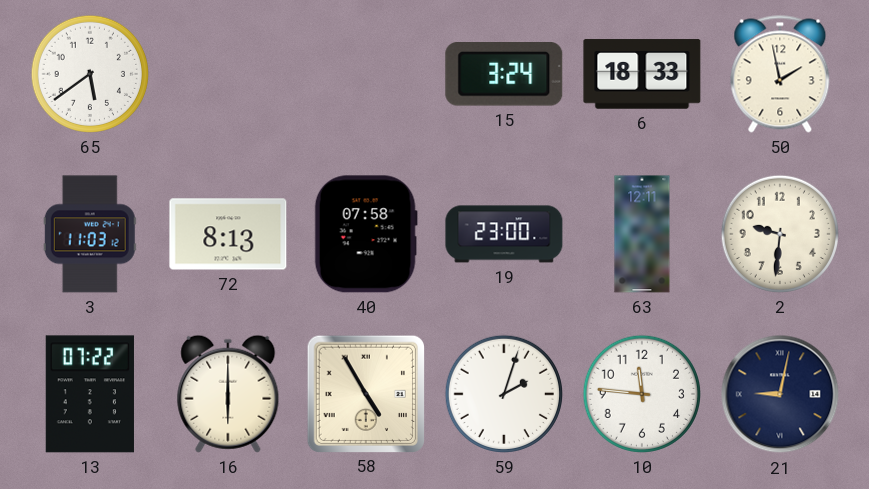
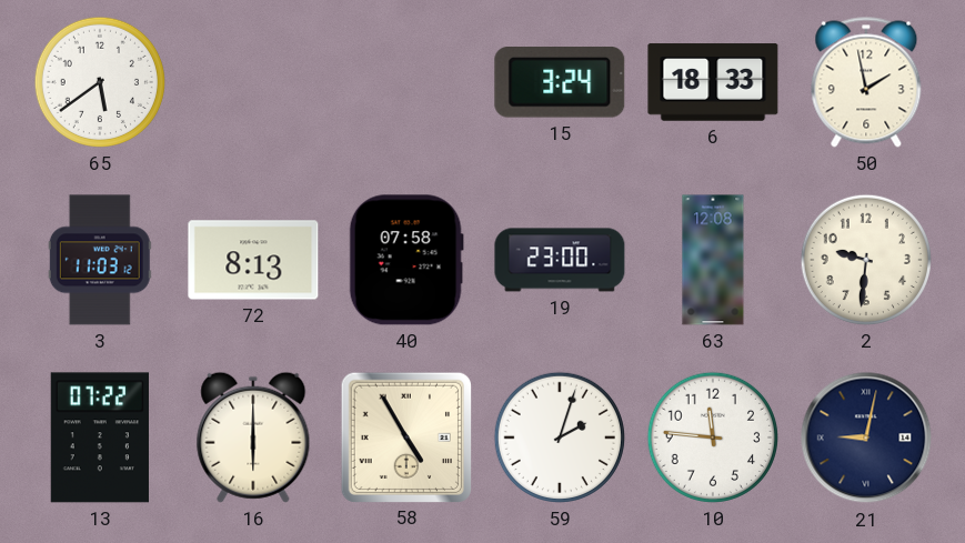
63: 12:11 -> 12:08 (713, 260)
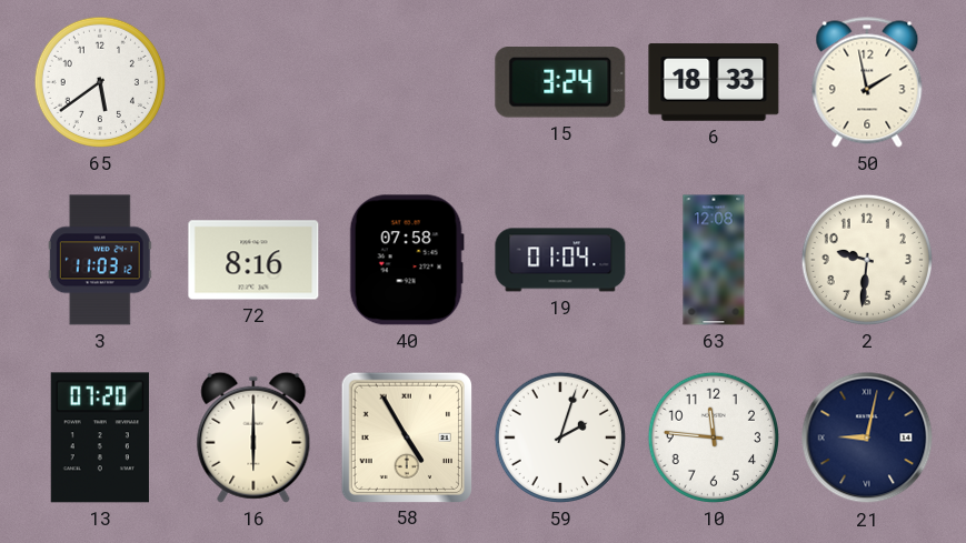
72: 8:13 -> 8:16 (253, 260)
19: 23:00 -> 01:04 (560, 260)
13: 07:22 -> 07:20 (100, 438)
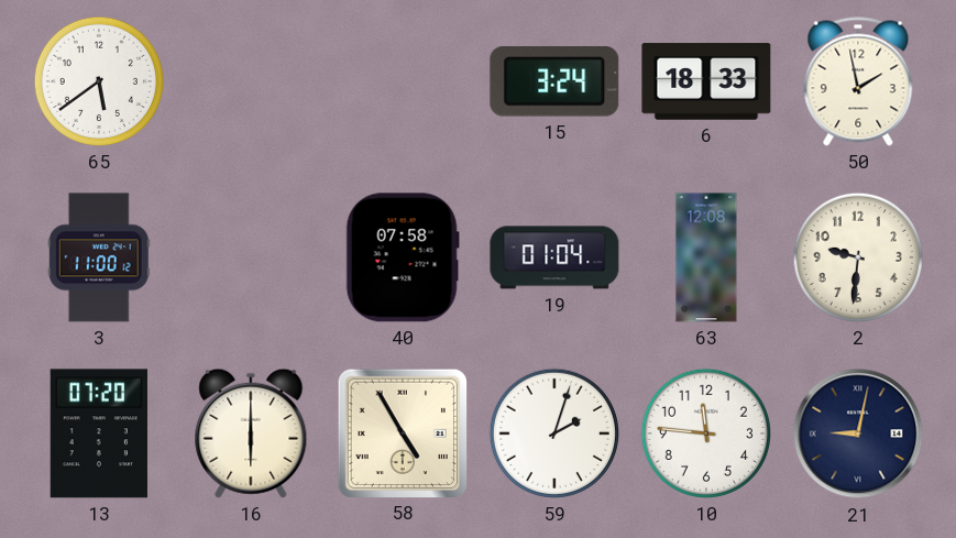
3: 11:03 -> 11:00 (99, 257)
72: 8:16 -> none (253, 260)
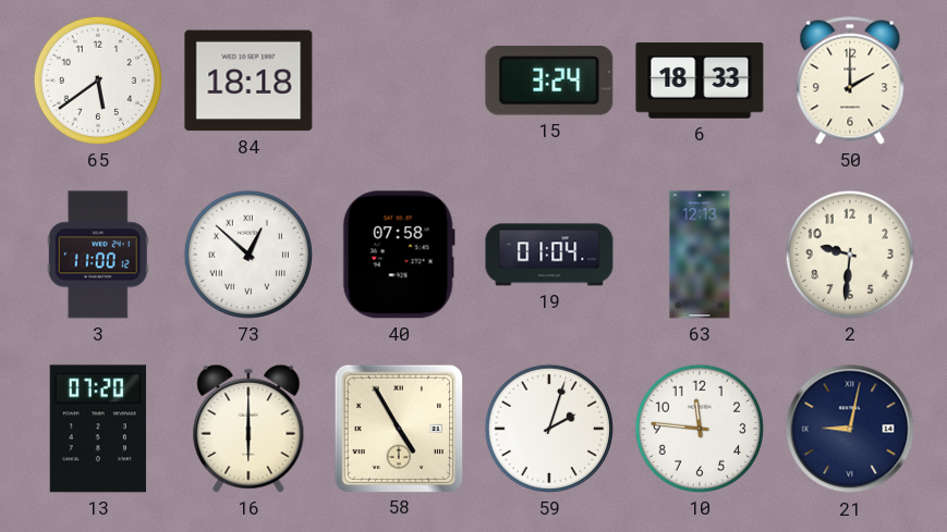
84: none -> 18:18 (248, 81)
50: 1:58 -> 2:00 (850, 81)
73: none -> 12:52 (248, 255)
63: 12:08 -> 12:13 (700, 255)
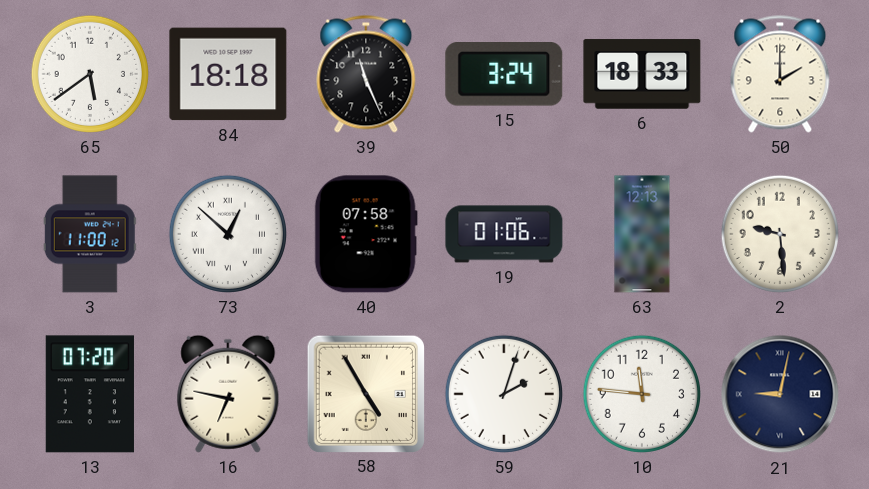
39: none -> 11:26 (366, 74)
19: 01:04 -> 01:06 (504, 234)
2: 9:31 -> 9:29 (780, 234)
16: 6:00 -> 6:47 (228, 394)
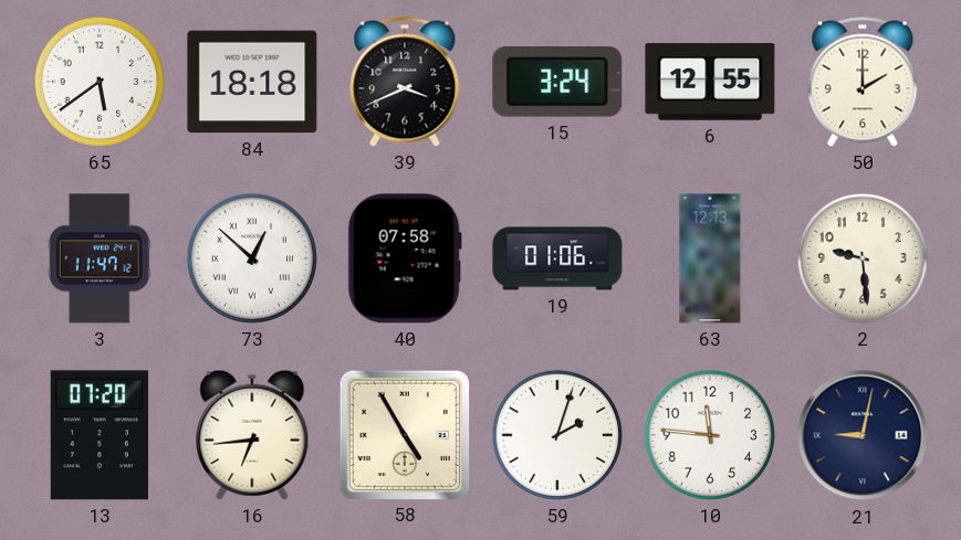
39: 11:26 -> 3:41 (405, 82)
6: 18:33 -> 12:55 (710, 82)
3: 11:00 -> 11:47 (100, 258)
16: 6:47 -> 6:44 (252, 435)
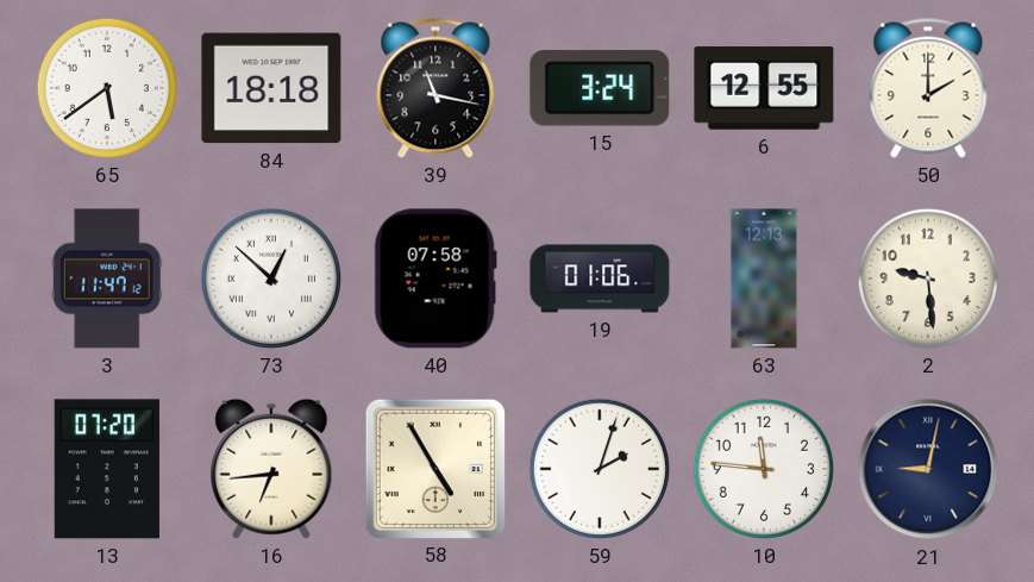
39: 3:41 -> 11:17 (435, 88)
